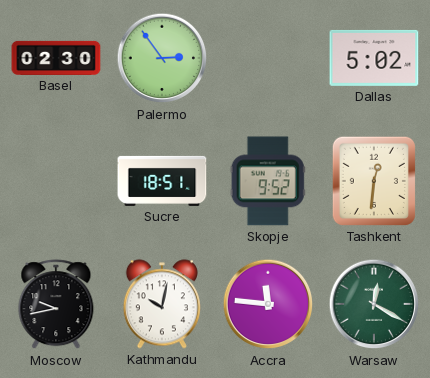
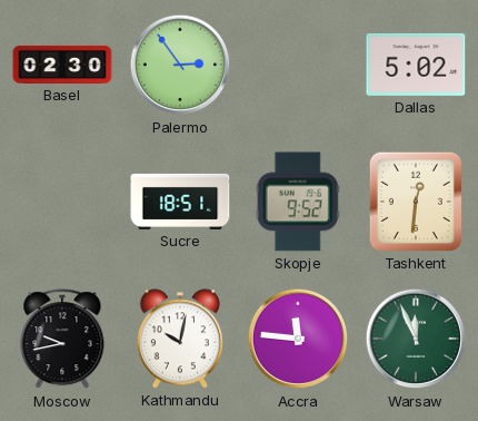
Warsaw: 12:20 -> 11:56 (416, 339)
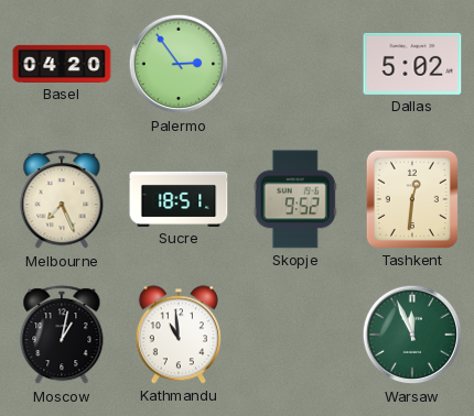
Basel: 02:30 -> 04:20 (62, 64)
Melbourne: none -> 7:26 (62, 200)
Moscow: 9:43 -> 1:02 (62, 336)
Kathmandu: 10:02 -> 10:59 (179, 335)
Accra: 11:46 -> none (298, 339)
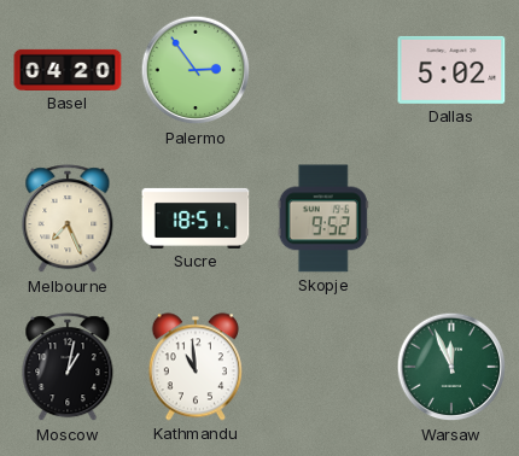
Tashkent: 12:31 -> none (412, 199)
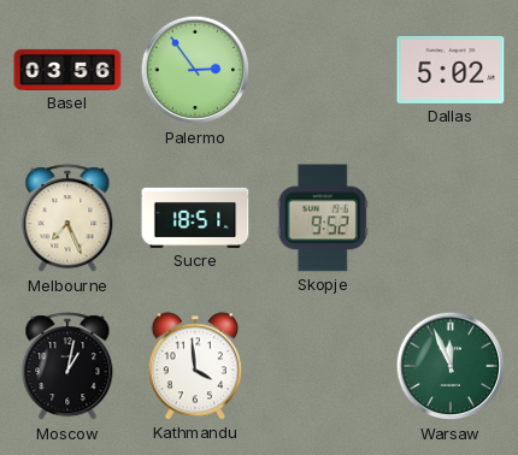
Basel: 04:20 -> 03:56 (67, 70)
Kathmandu: 10:59 -> 3:59 (195, 366)
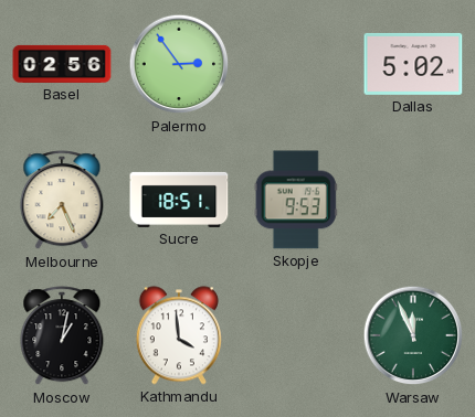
Basel: 03:56 -> 02:56 (62, 64)
Skopje: 9:52 -> 9:53 (296, 200)
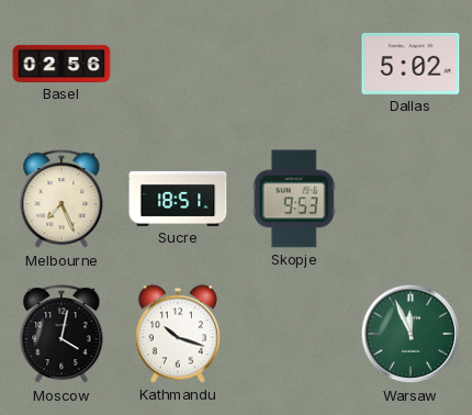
Palermo: 2:54 -> none (179, 64)
Moscow: 1:02 -> 4:02 (61, 335)
Kathmandu: 3:59 -> 10:18 (178, 334)
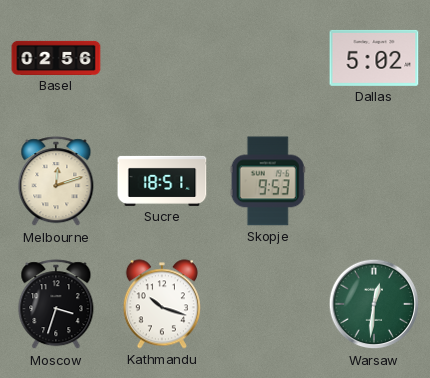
Melbourne: 7:26 -> 12:12 (56, 182)
Moscow: 4:02 -> 3:33 (56, 305)
Warsaw: 11:56 -> 12:31 (374, 304)
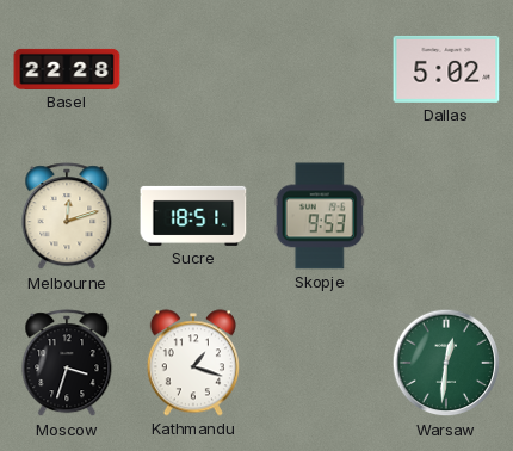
Basel: 02:56 -> 22:28 (67, 69)
Kathmandu: 10:18 -> 1:18 (193, 363)
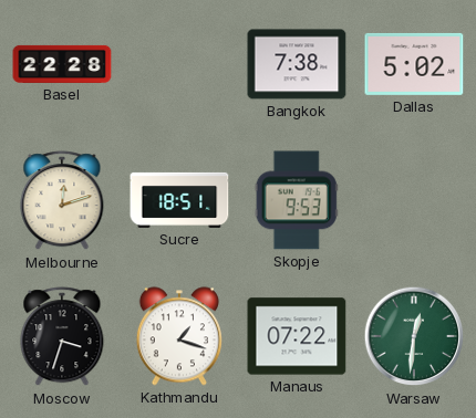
Bangkok: none -> 7:38 (297, 64)
Manaus: none -> 07:22 (297, 336)
